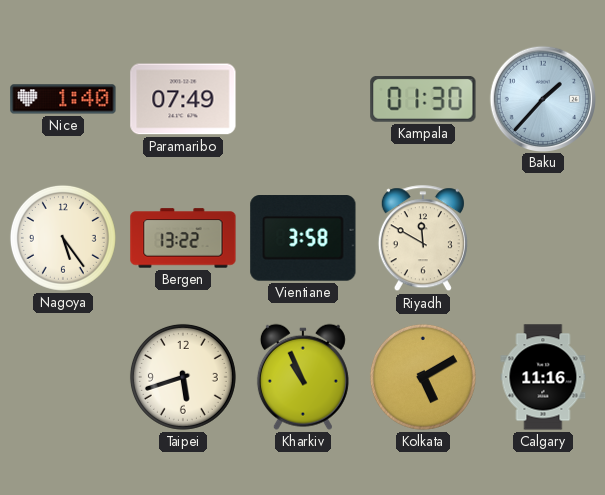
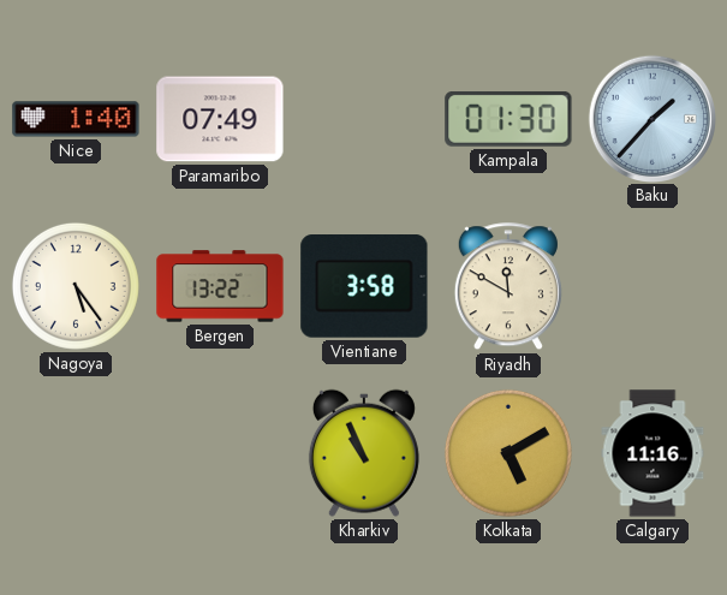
Taipei: 5:42 -> none (183, 377)
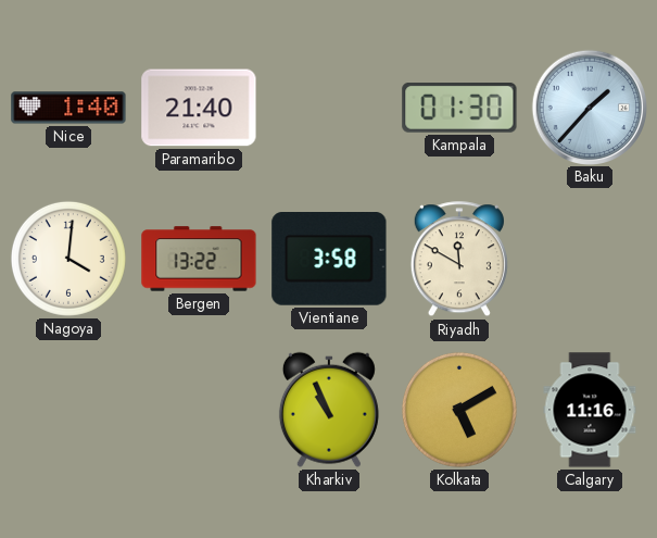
Paramaribo: 07:49 -> 21:40 (199, 108)
Nagoya: 5:24 -> 4:01 (68, 259)
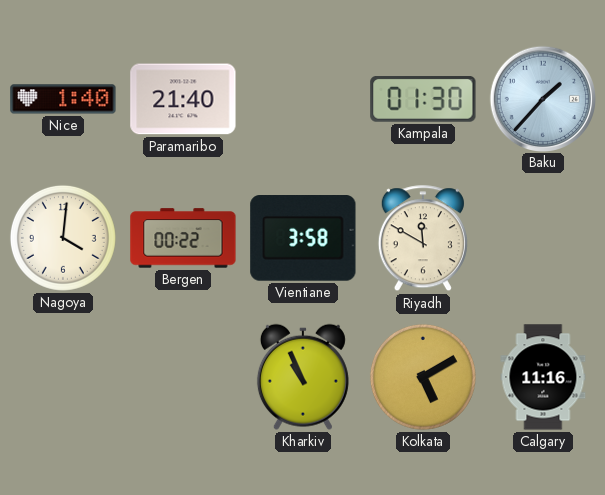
Bergen: 13:22 -> 00:22 (183, 238)
